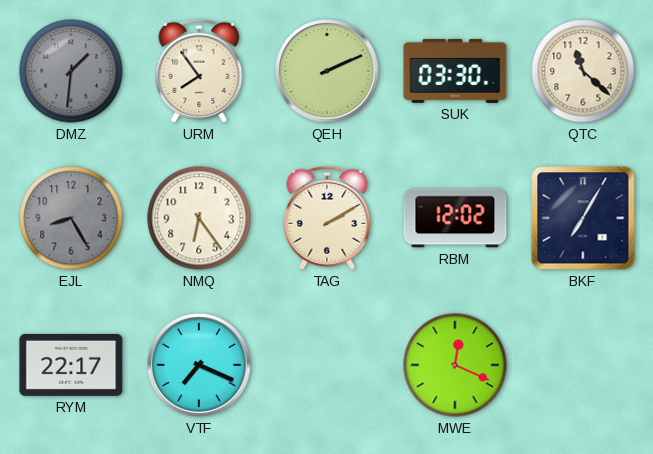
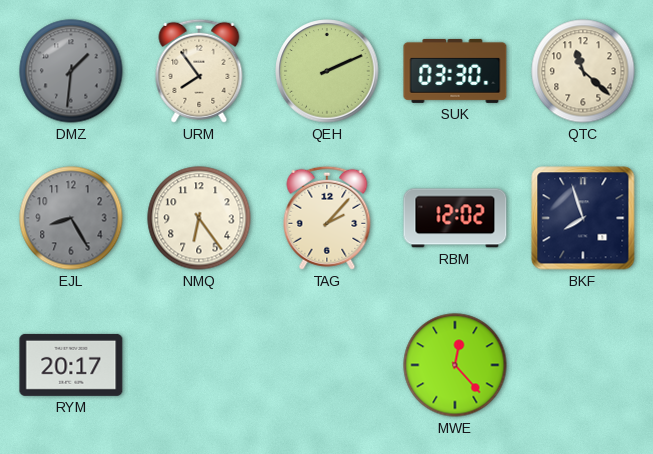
TAG: 2:10 -> 2:07 (327, 218)
BKF: 7:05 -> 7:57 (583, 218)
RYM: 22:17 -> 20:17 (71, 365)
VTF: 7:19 -> none (199, 365)
MWE: 12:19 -> 12:23 (455, 365)
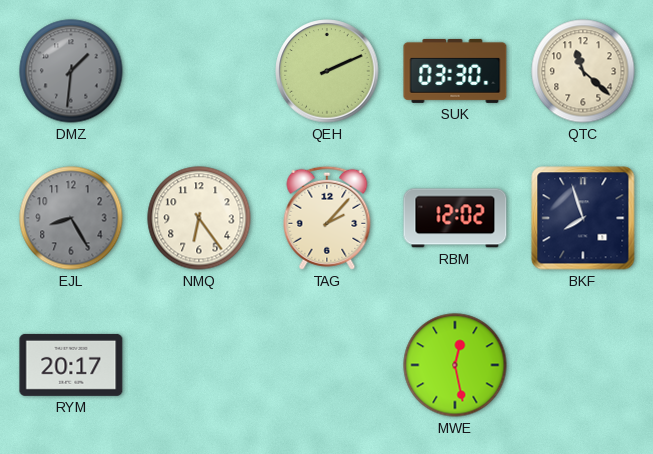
URM: 7:54 -> none (199, 71)
MWE: 12:23 -> 12:28 (455, 365)
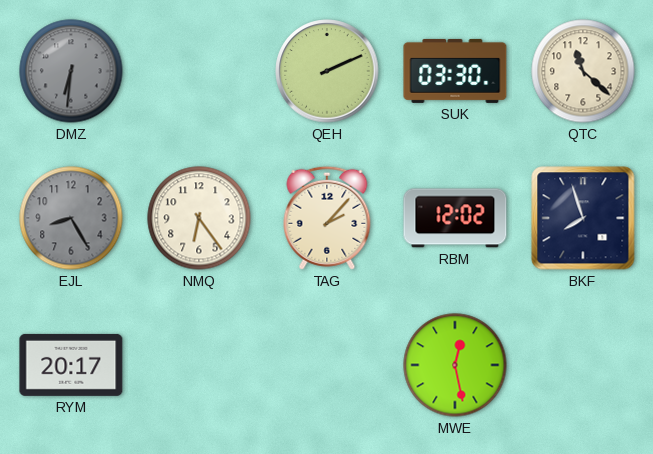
DMZ: 1:31 -> 6:31 (71, 71)
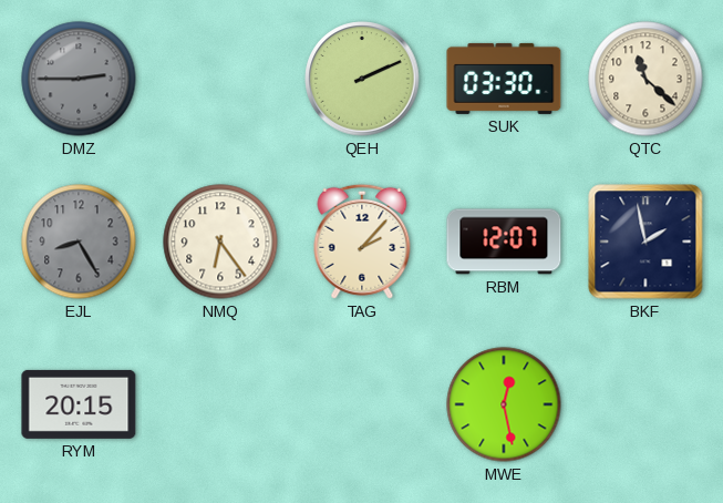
DMZ: 6:31 -> 2:45 (79, 79)
RBM: 12:02 -> 12:07 (504, 242)
BKF: 7:57 -> 1:58 (645, 242)
RYM: 20:17 -> 20:15 (79, 404)
